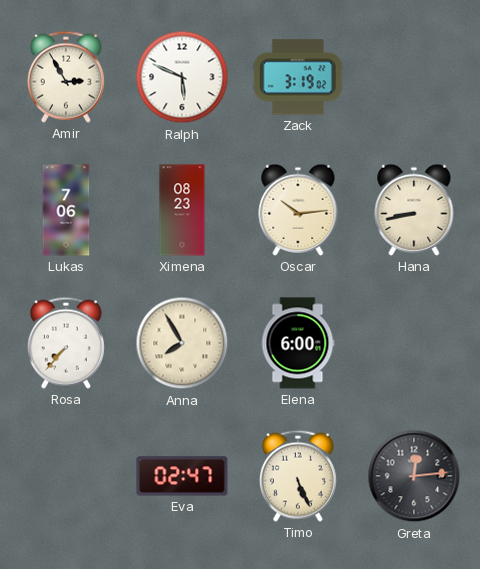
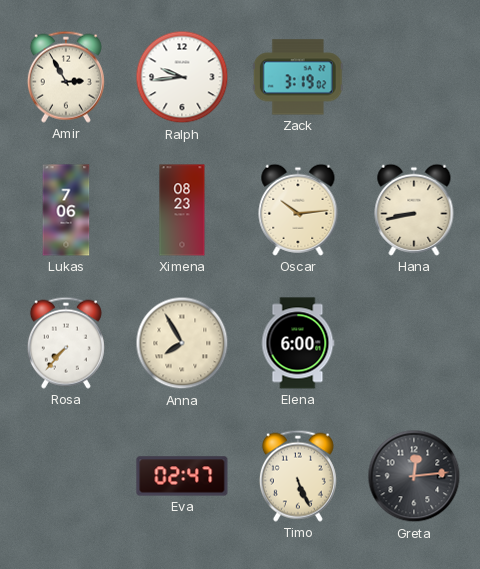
Ralph: 5:49 -> 9:44 (182, 77)
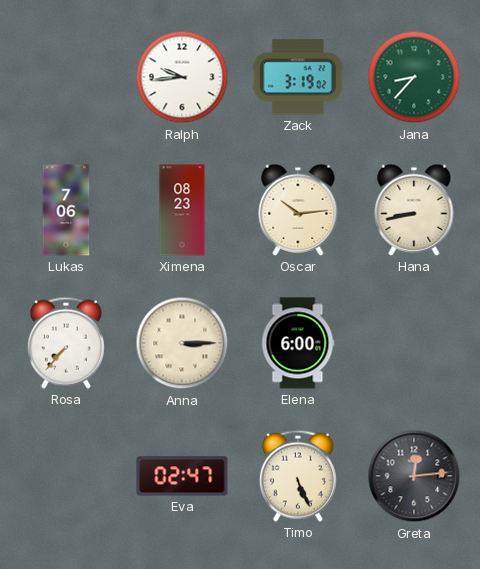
Amir: 2:55 -> none (66, 77)
Jana: none -> 8:37 (414, 77)
Anna: 7:55 -> 3:15 (182, 343)
